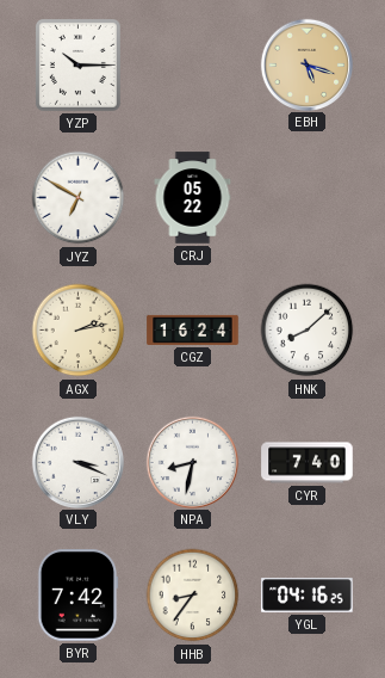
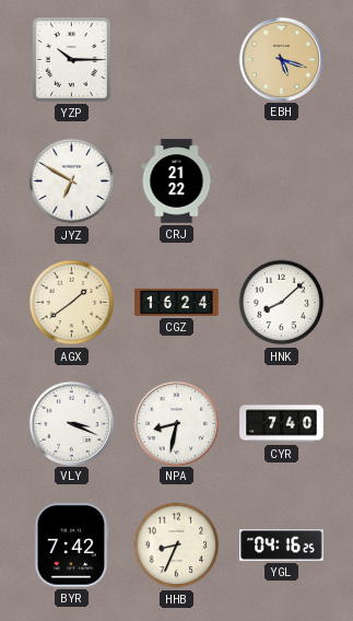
CRJ: 05:22 -> 21:22 (177, 181)
AGX: 2:13 -> 1:39 (72, 303)
HHB: 8:36 -> 8:34 (177, 546)
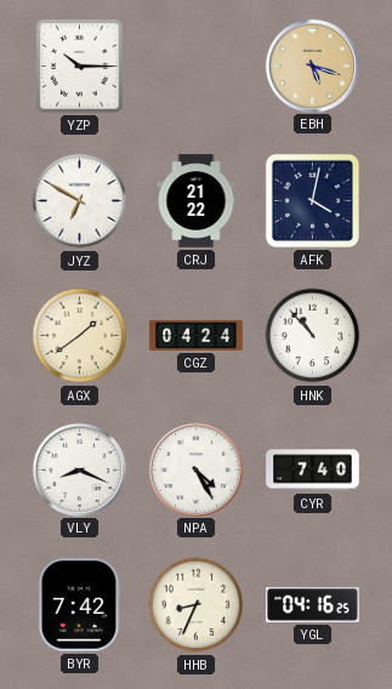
AFK: none -> 4:02 (312, 200)
CGZ: 16:24 -> 04:24 (197, 335)
HNK: 8:08 -> 10:53 (313, 336)
VLY: 3:19 -> 8:19 (79, 469)
NPA: 8:32 -> 4:25 (195, 469)
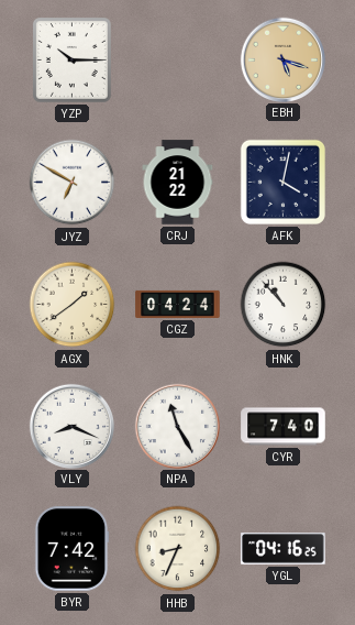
NPA: 4:25 -> 11:25 (177, 426)
